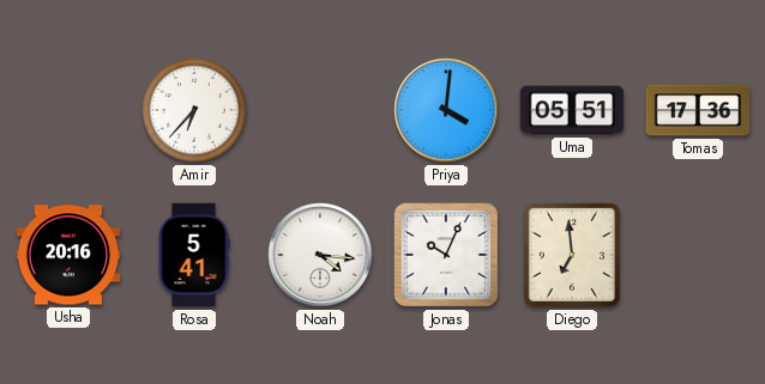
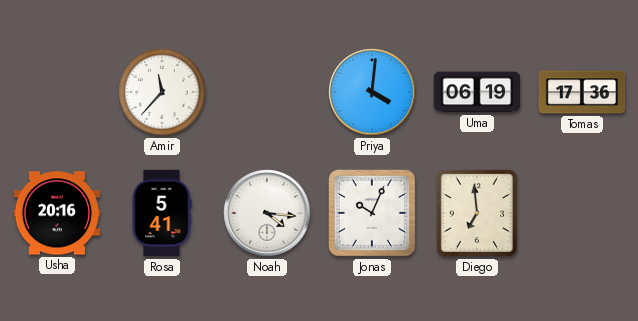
Amir: 6:37 -> 11:37 (162, 92)
Uma: 05:51 -> 06:19 (477, 92)
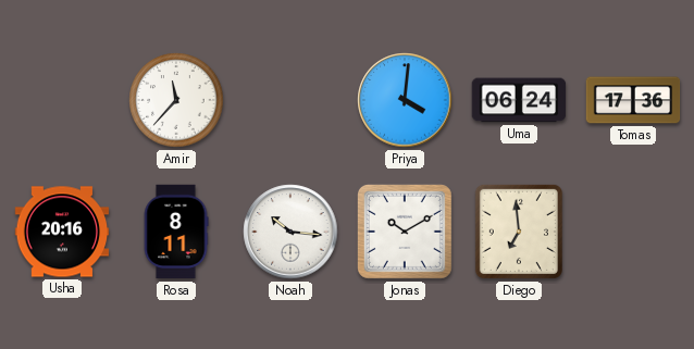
Uma: 06:19 -> 06:24 (519, 100)
Rosa: 5:41 -> 8:11 (176, 232)
Noah: 4:16 -> 10:16 (290, 232)
Jonas: 10:04 -> 10:10 (405, 232)
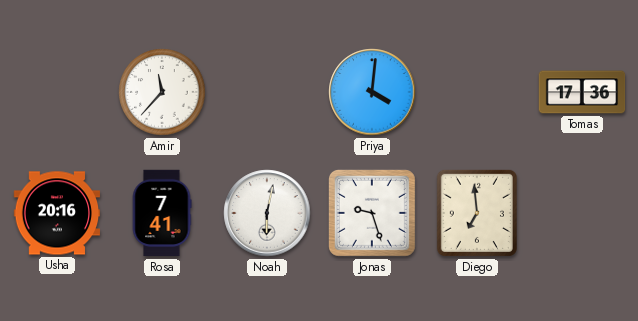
Uma: 06:24 -> none (519, 100)
Rosa: 8:11 -> 7:41 (162, 213)
Noah: 10:16 -> 6:02 (267, 213)
Jonas: 10:10 -> 9:27 (372, 213)
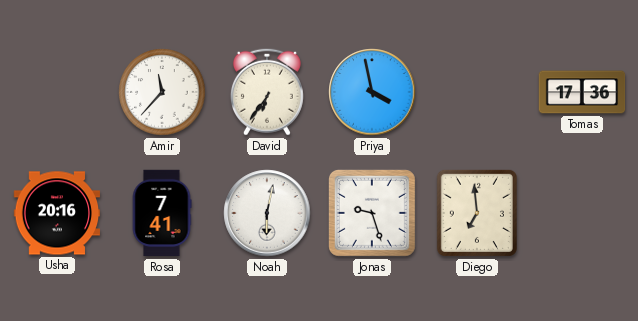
David: none -> 6:36 (267, 92)
Priya: 4:01 -> 3:58 (372, 92)
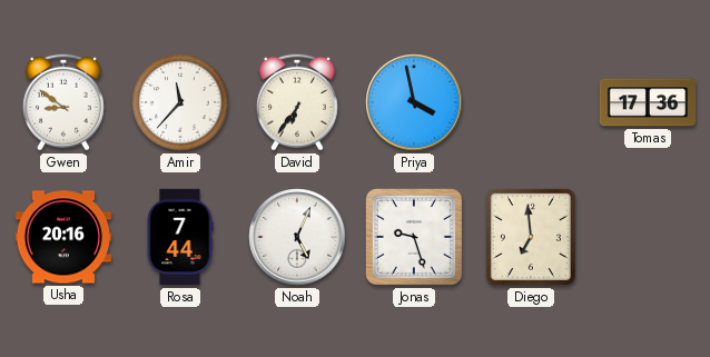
Gwen: none -> 8:51 (63, 102)
Rosa: 7:41 -> 7:44 (180, 237)
Noah: 6:02 -> 5:04 (297, 237)
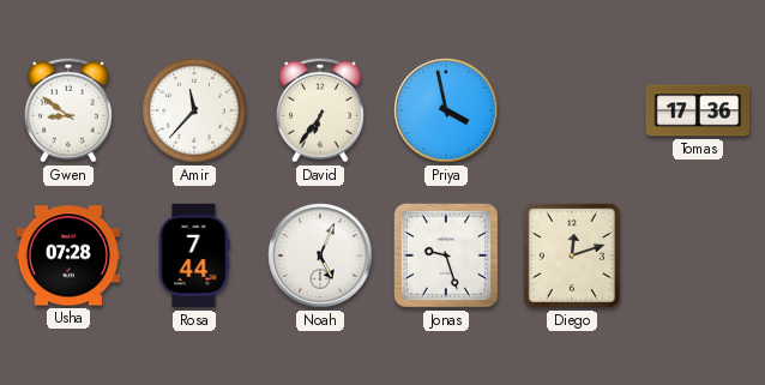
Usha: 20:16 -> 07:28 (68, 255)
Diego: 6:59 -> 12:12 (572, 255)
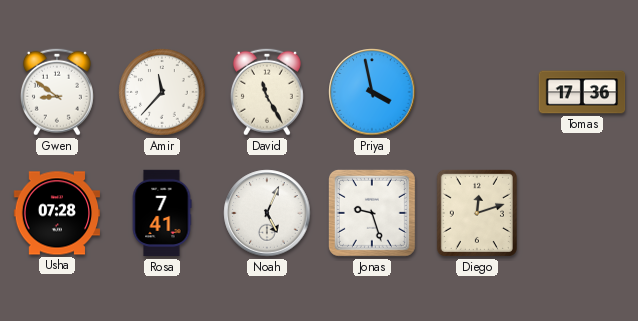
David: 6:36 -> 11:25 (267, 92)
Rosa: 7:44 -> 7:41 (162, 213)
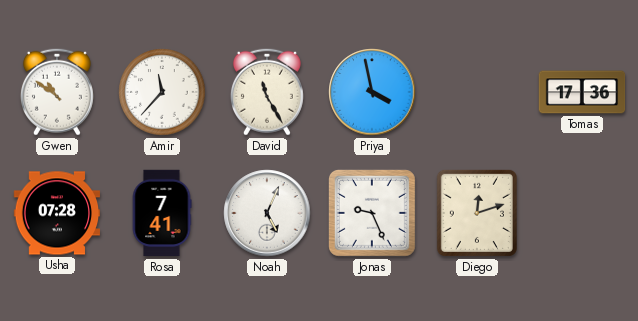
Gwen: 8:51 -> 10:51 (57, 92)
Jonas: 9:27 -> 9:26 (372, 213)
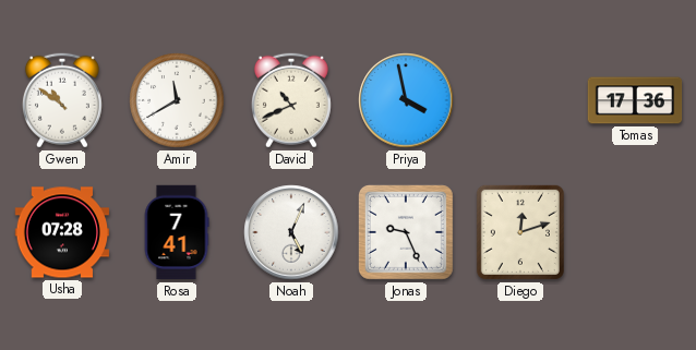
Amir: 11:37 -> 11:40 (177, 100)
David: 11:25 -> 10:41 (291, 100)
